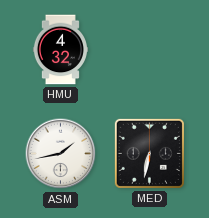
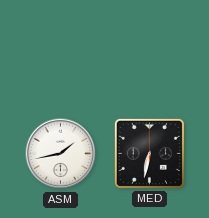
HMU: 4:32 -> none (60, 50)
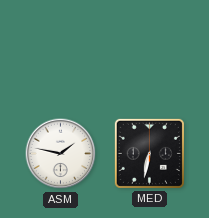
ASM: 1:43 -> 1:47 (61, 154)
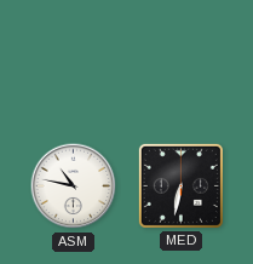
ASM: 1:47 -> 10:47 (74, 186)
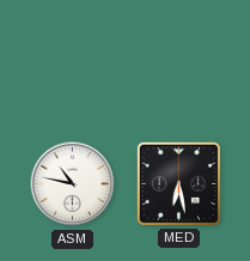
MED: 6:32 -> 6:28 (178, 183)
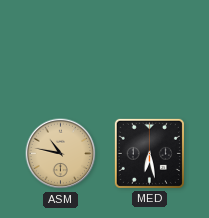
ASM dial: white -> champagne (61, 154)
